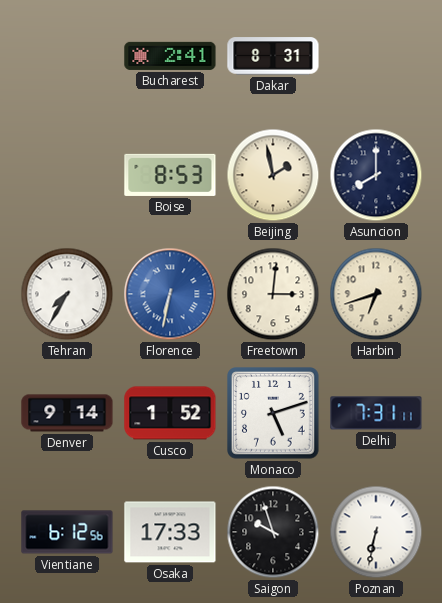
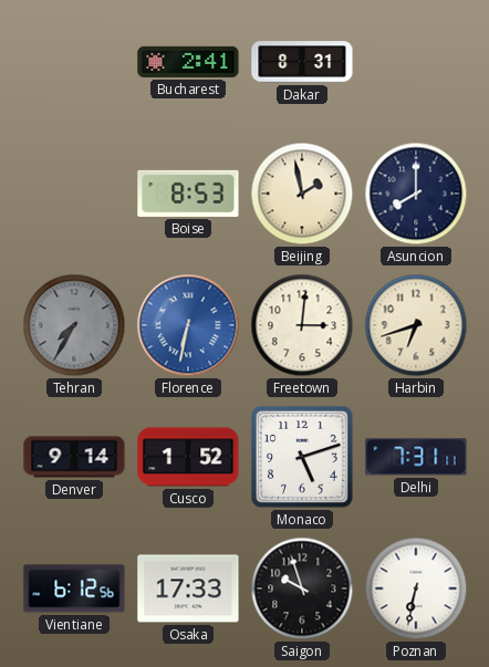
Tehran dial: white -> grey (74, 325)
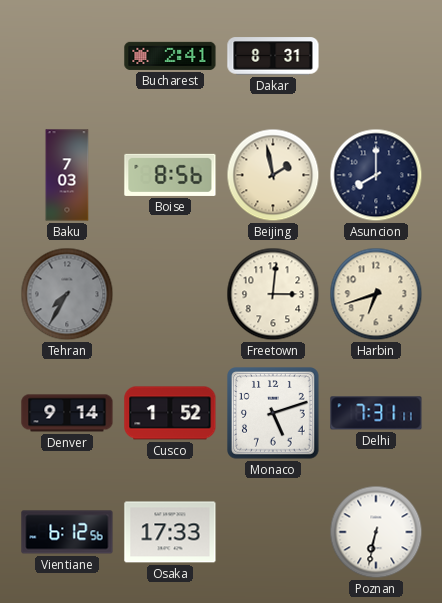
Baku: none -> 7:03 (67, 175)
Boise: 8:53 -> 8:56 (170, 175)
Florence: 6:32 -> none (188, 325)
Saigon: 9:57 -> none (302, 588)
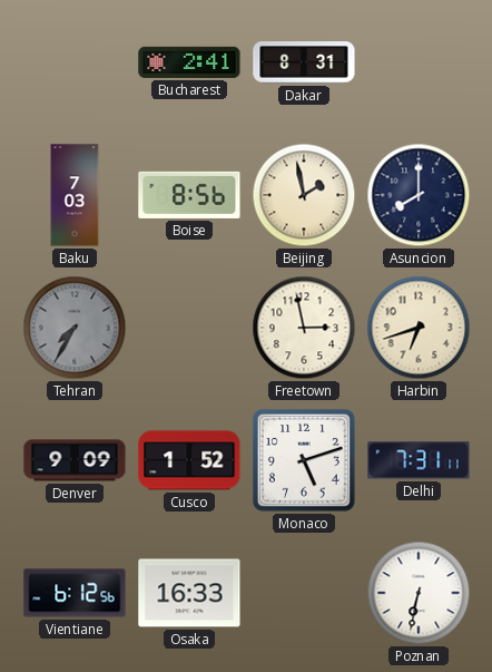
Freetown: 3:01 -> 2:58 (304, 328)
Denver: 9:14 -> 9:09 (75, 460)
Osaka: 17:33 -> 16:33 (189, 593)
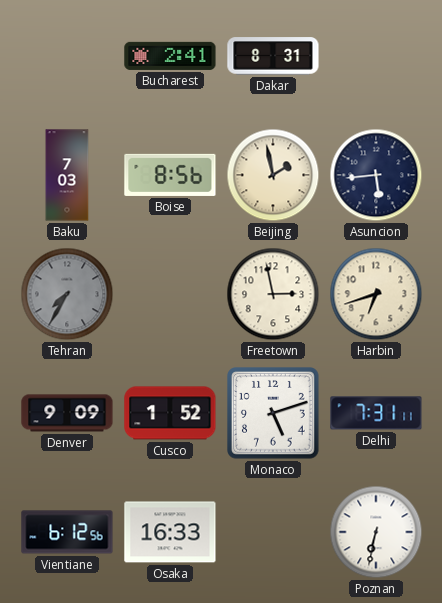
Asuncion: 8:00 -> 5:44 (376, 175)
